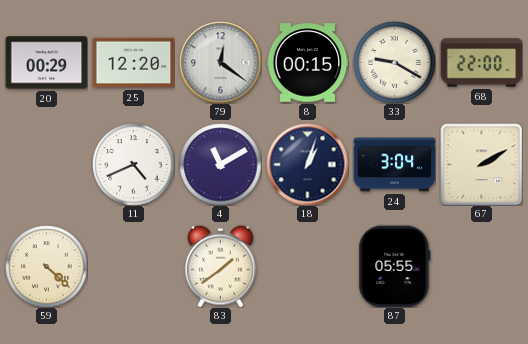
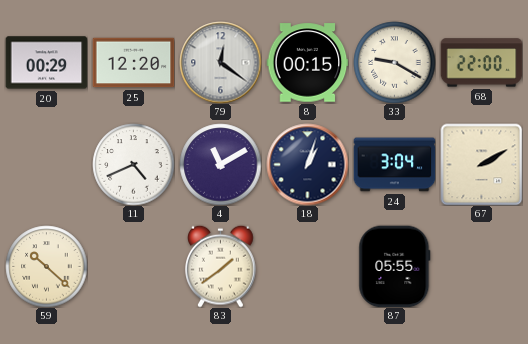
59: 4:22 -> 10:22 (46, 266)
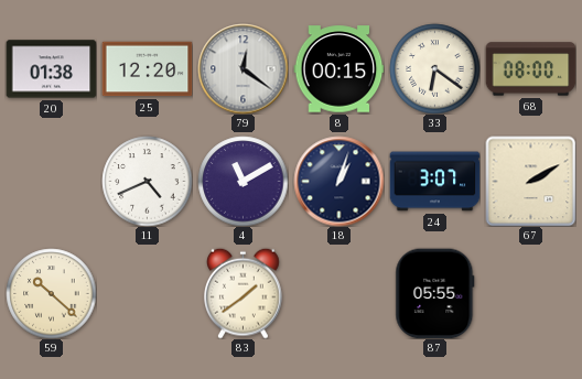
20: 00:29 -> 01:38 (51, 69)
33: 9:20 -> 6:21 (434, 68)
68: 22:00 -> 08:00 (530, 69)
24: 3:04 -> 3:07 (434, 182)
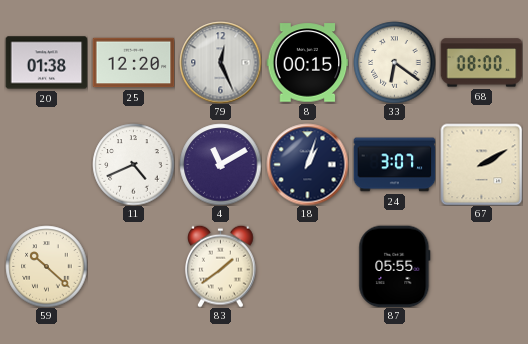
79: 12:21 -> 12:26 (220, 62)
